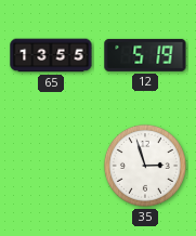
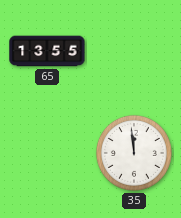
12: 5:19 -> none (145, 55)
35: 2:57 -> 11:59 (134, 153)
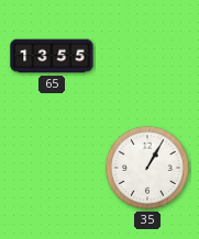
35: 11:59 -> 1:05 (147, 168)
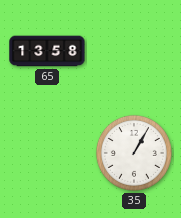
65: 13:55 -> 13:58 (47, 51)
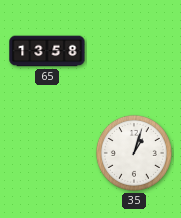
35: 1:05 -> 1:03 (134, 153)
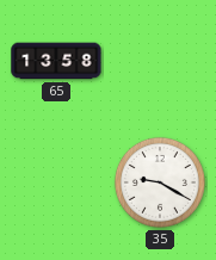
35: 1:03 -> 9:20 (160, 182)
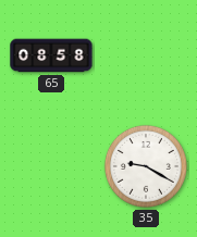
65: 13:58 -> 08:58 (51, 55)
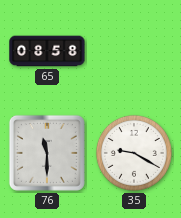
76: none -> 11:30 (47, 153)
